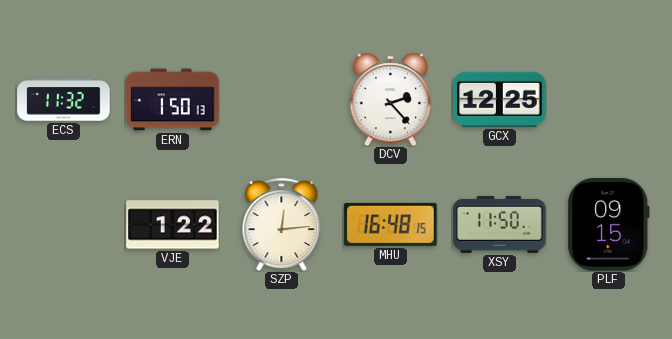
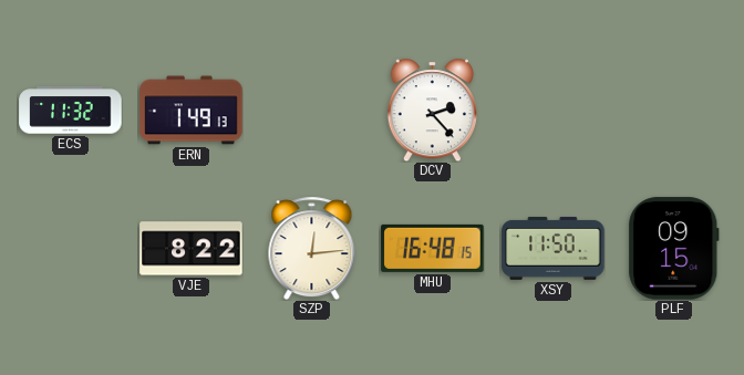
ERN: 1:50 -> 1:49 (192, 111)
GCX: 12:25 -> none (500, 99)
VJE: 1:22 -> 8:22 (192, 249)
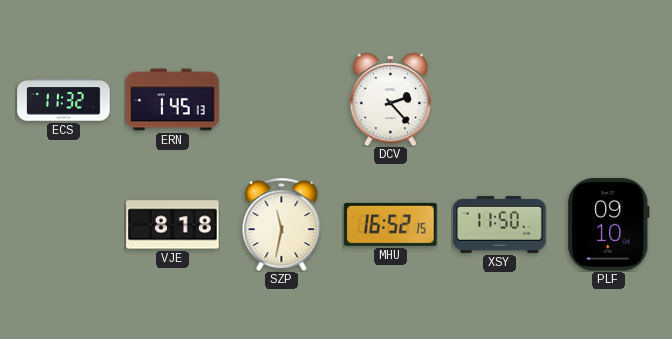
ERN: 1:49 -> 1:45 (173, 100)
VJE: 8:22 -> 8:18 (173, 225)
SZP: 12:14 -> 11:32 (282, 224)
MHU: 16:48 -> 16:52 (391, 224)
PLF: 09:15 -> 09:10 (609, 225)
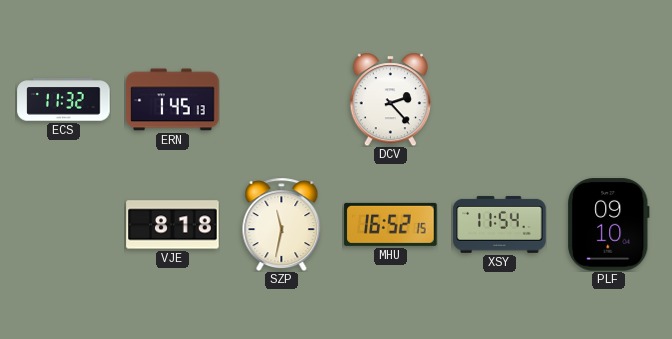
XSY: 11:50 -> 11:54 (500, 224)
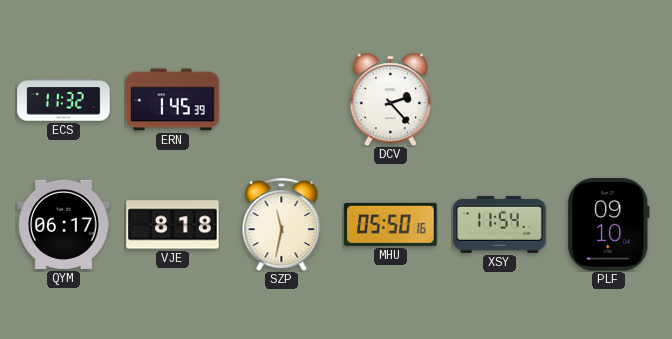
ERN: 1:45:13 -> 1:45:39 (173, 100)
QYM: none -> 06:17 (64, 224)
MHU: 16:52 -> 05:50 (391, 224)
